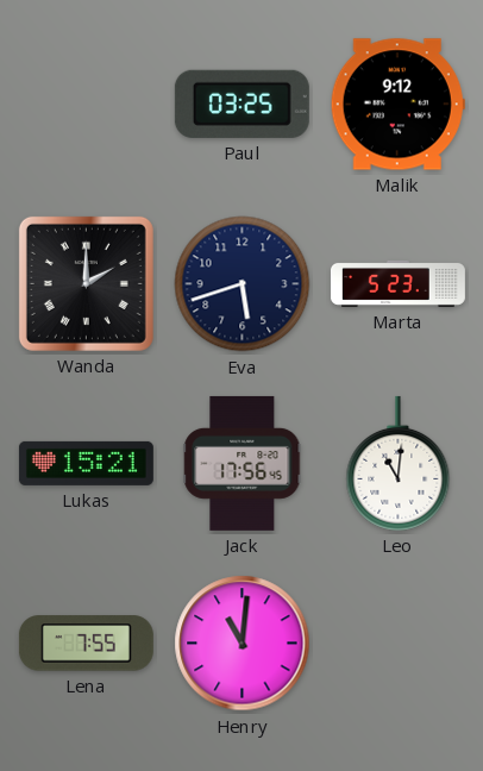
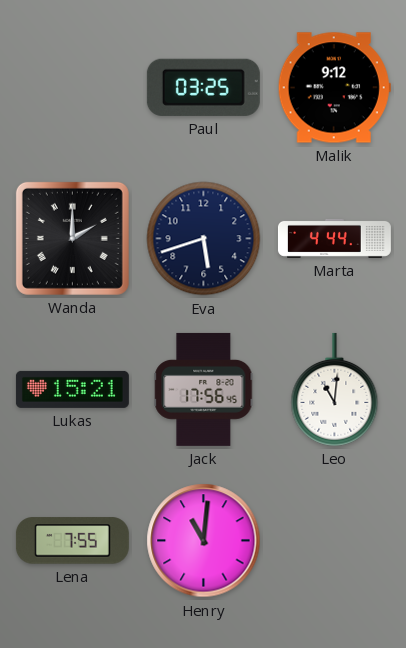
Marta: 5:23 -> 4:44 (334, 238)
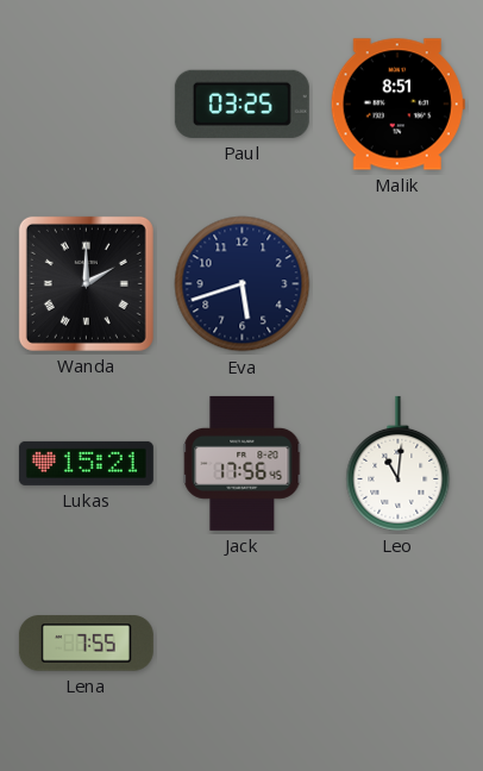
Malik: 9:12 -> 8:51 (397, 105)
Marta: 4:44 -> none (334, 238)
Henry: 11:01 -> none (204, 541)
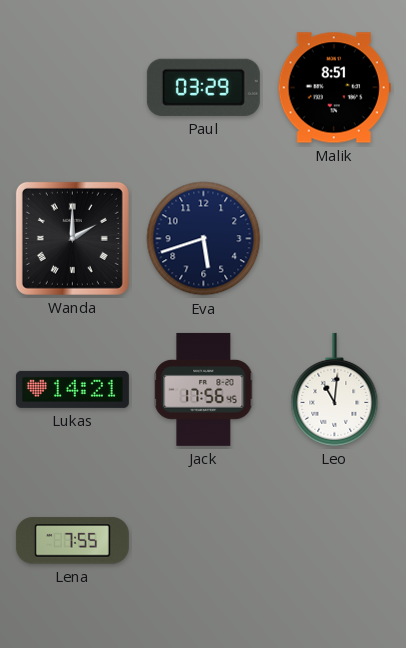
Paul: 03:25 -> 03:29 (203, 87)
Lukas: 15:21 -> 14:21 (72, 389)
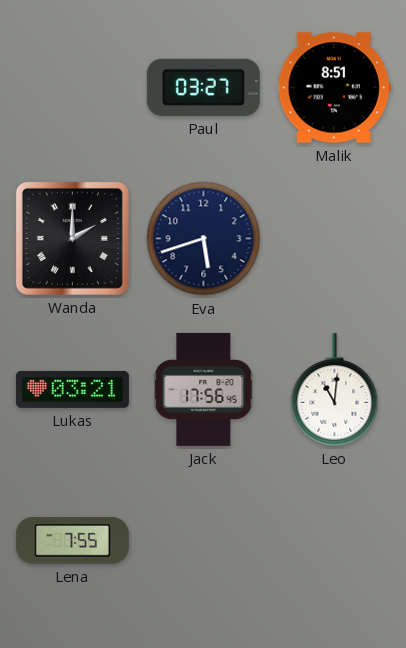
Paul: 03:29 -> 03:27 (203, 87)
Lukas: 14:21 -> 03:21 (72, 389)
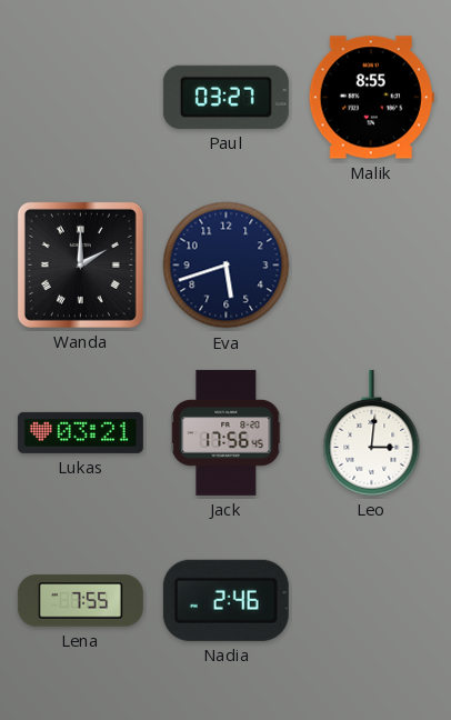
Malik: 8:51 -> 8:55 (371, 98)
Leo: 11:01 -> 3:01 (372, 432)
Nadia: none -> 2:46 (225, 600)
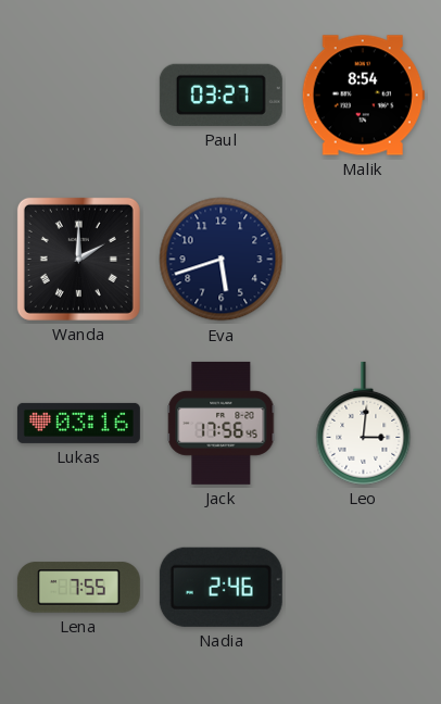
Malik: 8:55 -> 8:54 (363, 96)
Lukas: 03:21 -> 03:16 (78, 423)
